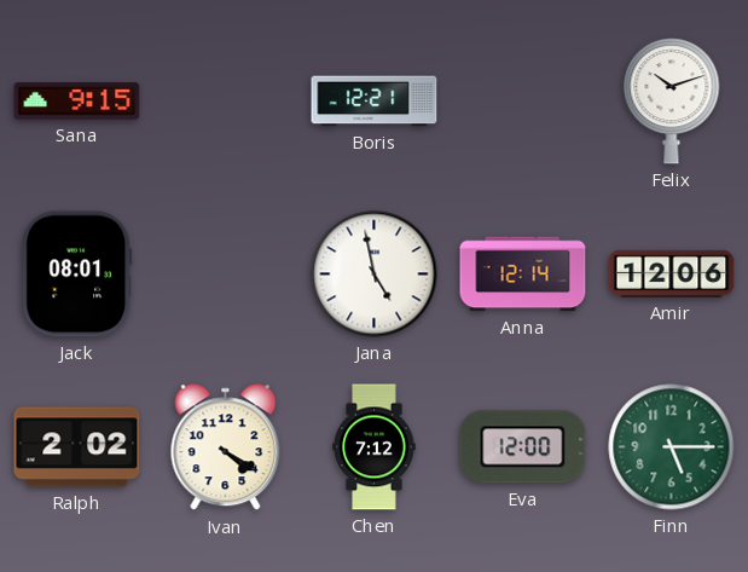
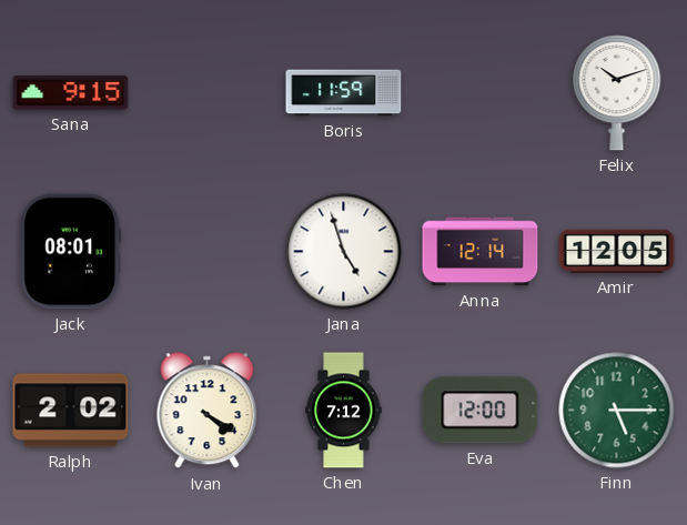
Boris: 12:21 -> 11:59 (344, 93)
Jana: 4:58 -> 4:57 (344, 252)
Amir: 12:06 -> 12:05 (617, 251)
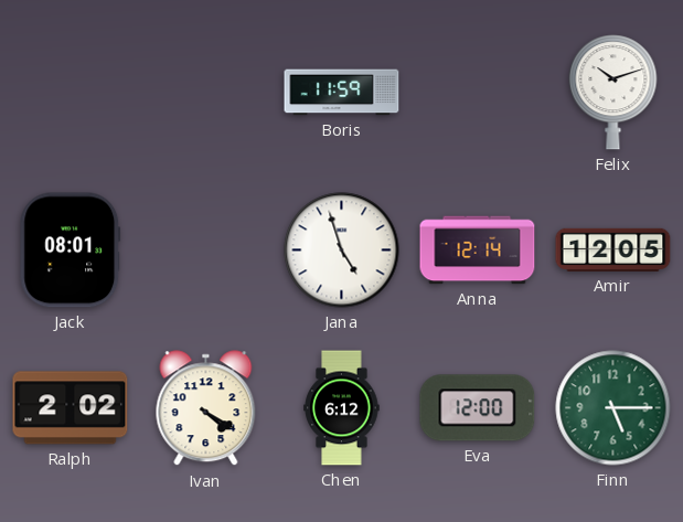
Sana: 9:15 -> none (71, 93)
Chen: 7:12 -> 6:12 (342, 408)
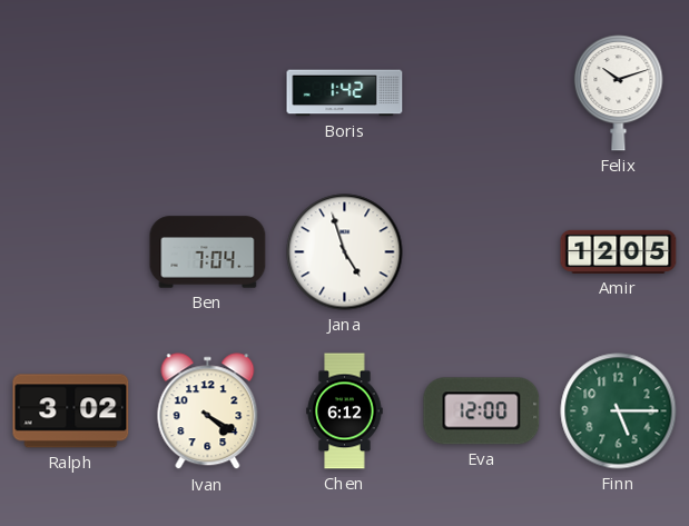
Boris: 11:59 -> 1:42 (345, 93)
Jack: 08:01 -> none (71, 251)
Ben: none -> 7:04 (208, 252)
Anna: 12:14 -> none (478, 251)
Ralph: 2:02 -> 3:02 (71, 411)
